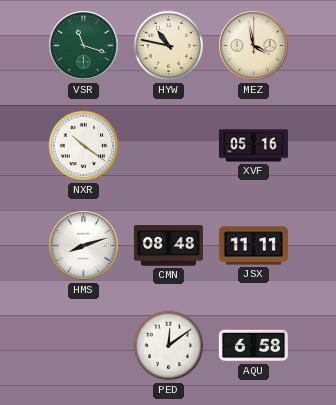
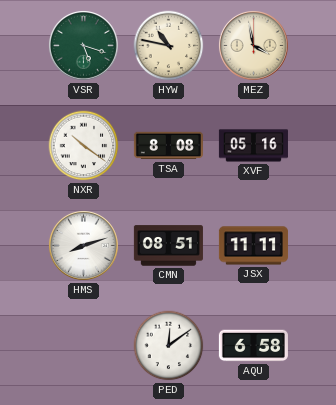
VSR: 11:18 -> 5:18 (83, 45)
TSA: none -> 8:08 (168, 146)
CMN: 08:48 -> 08:51 (168, 246)
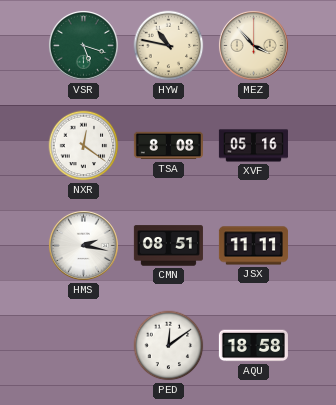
MEZ: 3:58 -> 3:53 (253, 45)
NXR: 10:21 -> 12:21 (84, 146)
HMS: 8:12 -> 2:17 (83, 245)
AQU: 6:58 -> 18:58 (253, 346)
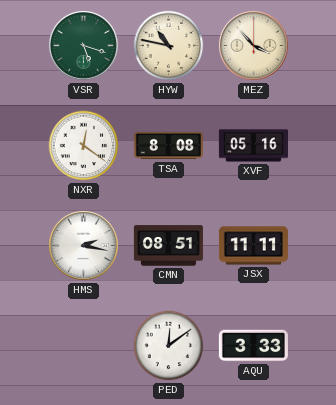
AQU: 18:58 -> 3:33 (253, 346)
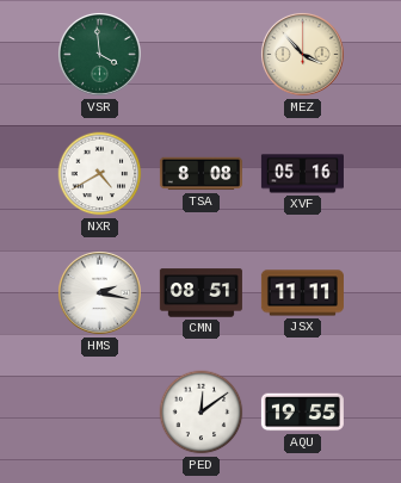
VSR: 5:18 -> 3:59 (99, 54)
HYW: 10:47 -> none (169, 46)
NXR: 12:21 -> 4:40 (100, 174)
AQU: 3:33 -> 19:55 (302, 413)
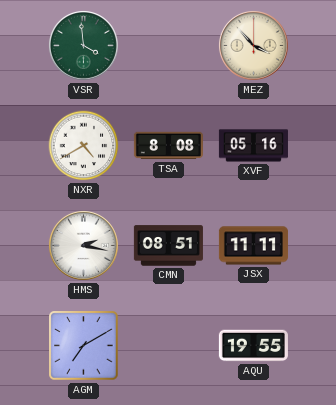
AGM: none -> 7:10 (84, 346)
PED: 12:09 -> none (202, 413)
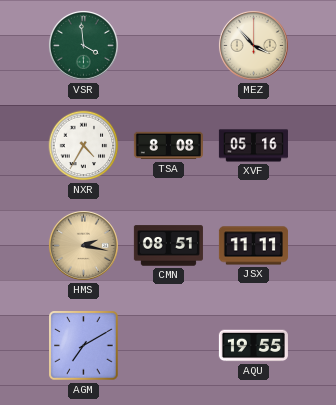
NXR: 4:40 -> 4:35 (84, 146)
HMS dial: white -> champagne (83, 245)
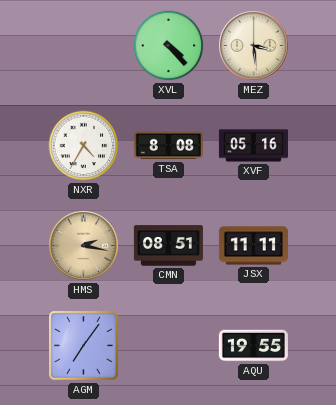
VSR: 3:59 -> none (83, 45)
XVL: none -> 4:23 (169, 46)
MEZ: 3:53 -> 3:29 (253, 45)
AGM: 7:10 -> 7:06 (84, 346)
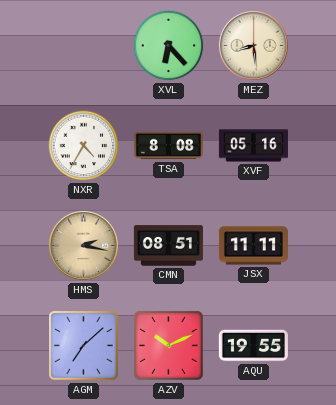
XVL: 4:23 -> 6:23 (169, 46)
MEZ: 3:29 -> 8:29 (253, 45)
AGM: 7:06 -> 7:08 (84, 346)
AZV: none -> 10:11 (169, 346)
